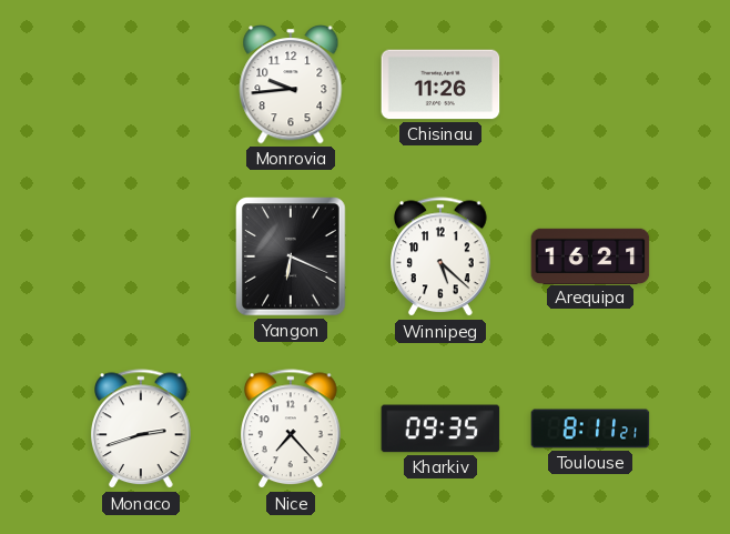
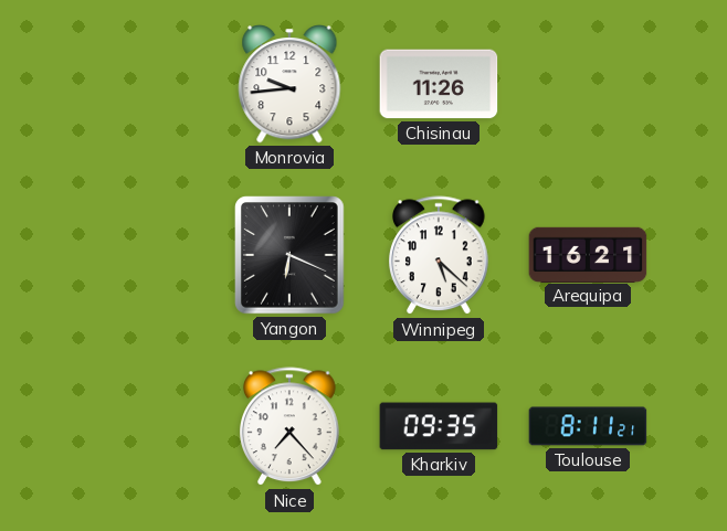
Monaco: 2:42 -> none (142, 430)
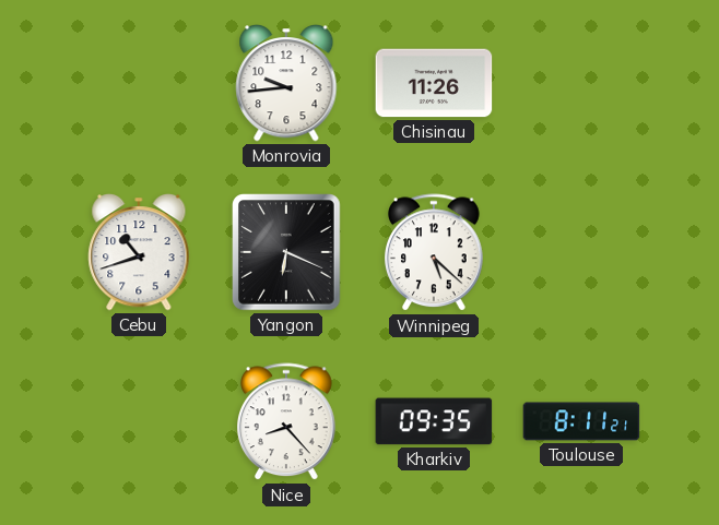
Cebu: none -> 10:42 (139, 253)
Arequipa: 16:21 -> none (588, 254)
Nice: 7:23 -> 8:23 (287, 422)
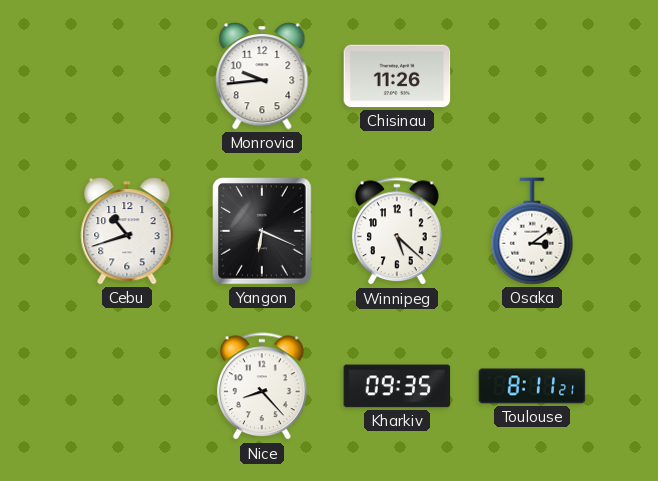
Osaka: none -> 3:09 (532, 231)
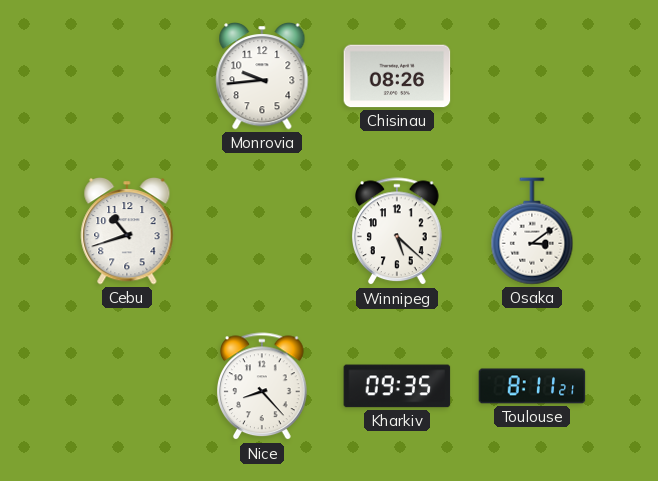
Chisinau: 11:26 -> 08:26 (397, 76)
Yangon: 6:19 -> none (262, 231)
